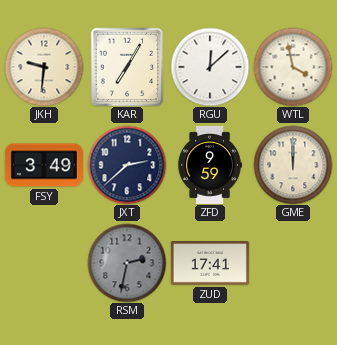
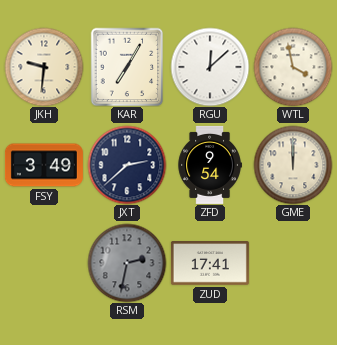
ZFD: 9:59 -> 9:54 (210, 165)
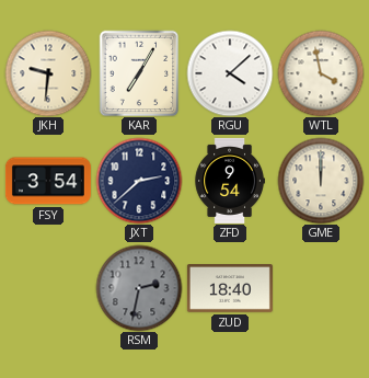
RGU: 12:08 -> 4:08 (230, 73)
FSY: 3:49 -> 3:54 (48, 181)
ZUD: 17:41 -> 18:40 (230, 289)
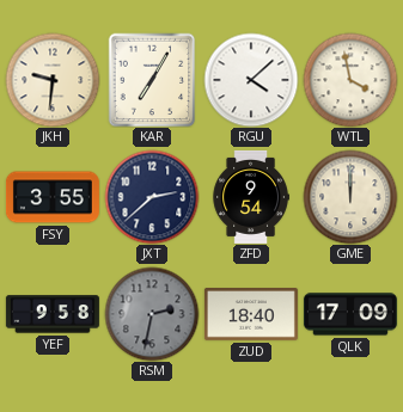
FSY: 3:54 -> 3:55 (53, 197)
YEF: none -> 9:58 (53, 314)
QLK: none -> 17:09 (350, 314)
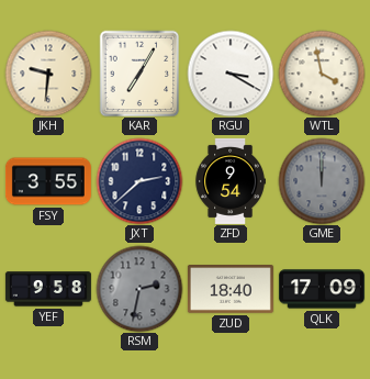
RGU: 4:08 -> 3:20 (231, 74)
GME dial: cream -> grey (322, 181)
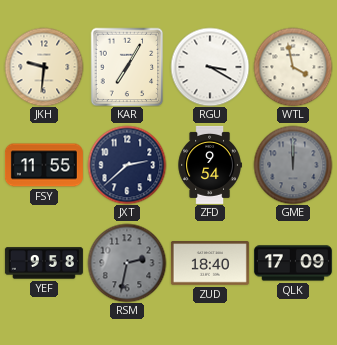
FSY: 3:55 -> 11:55 (44, 165)
